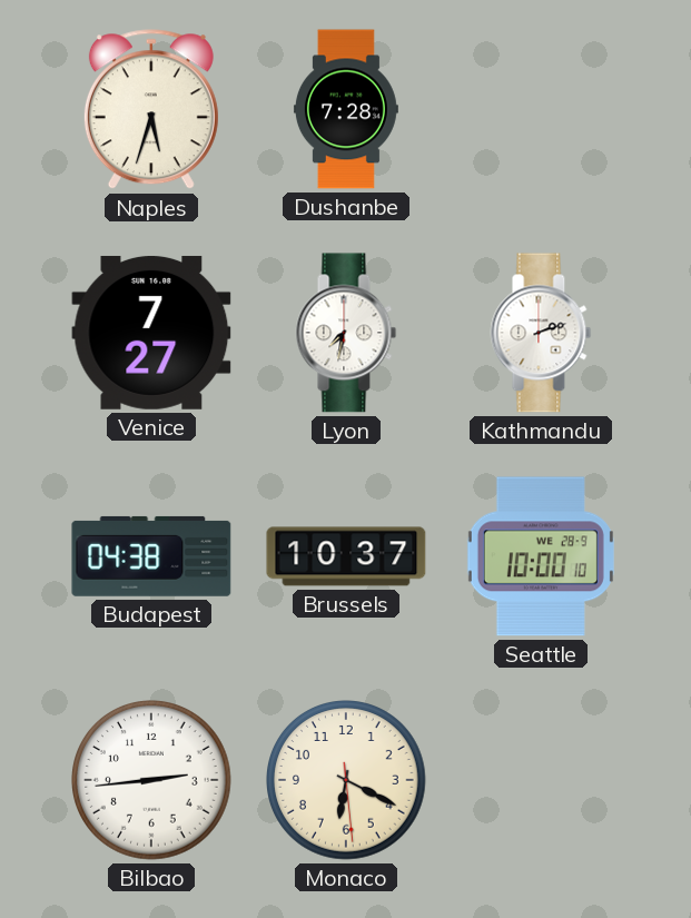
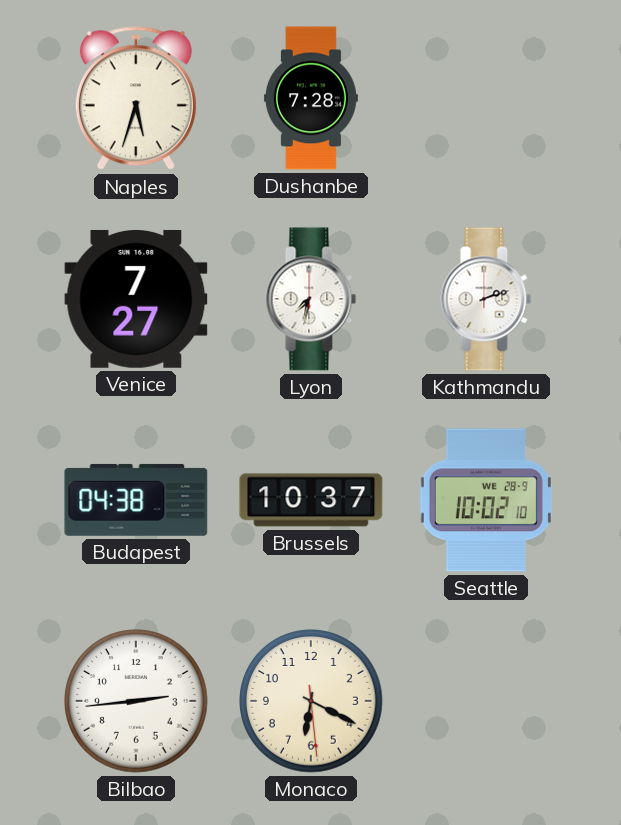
Seattle: 10:00 -> 10:02 (486, 500)
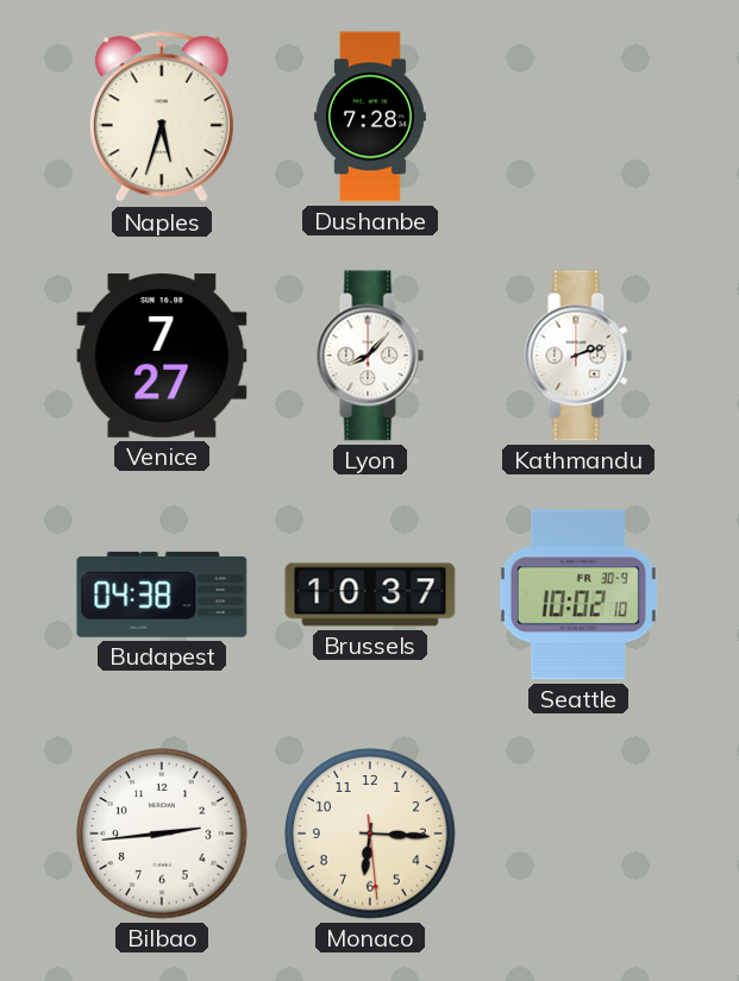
Lyon: 7:32 -> 8:07 (370, 356)
Seattle date: WE 28-9 -> FR 30-9 (578, 595)
Monaco: 6:19 -> 6:15 (371, 835)
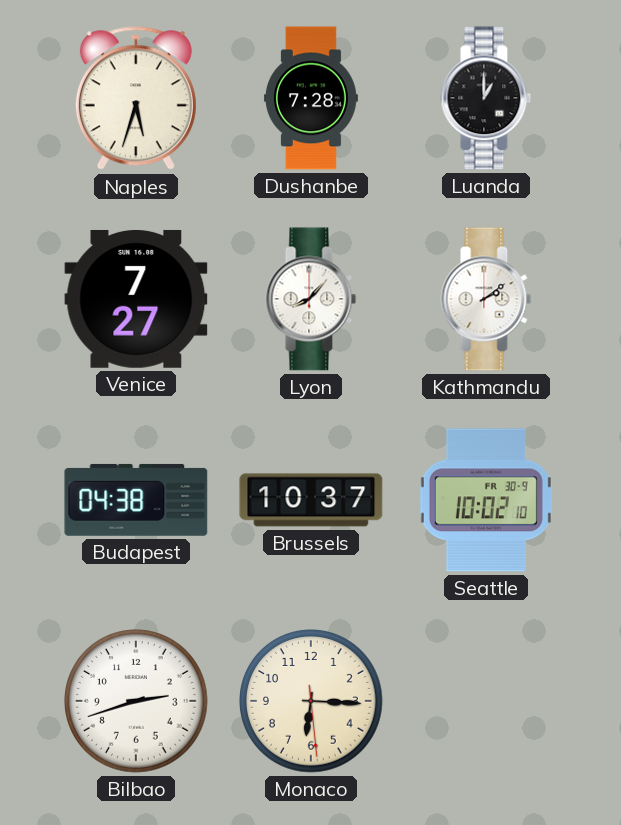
Luanda: none -> 1:00 (486, 98)
Kathmandu: 2:12 -> 2:09 (486, 299)
Bilbao: 2:44 -> 2:42 (137, 702)
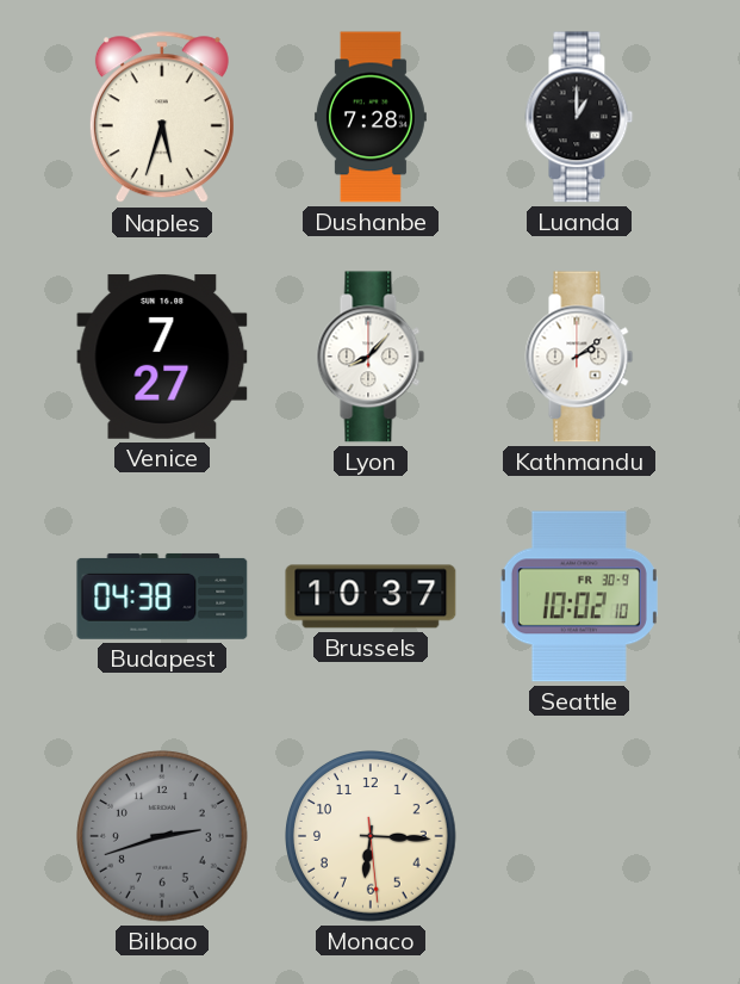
Bilbao dial: white -> grey (163, 837)
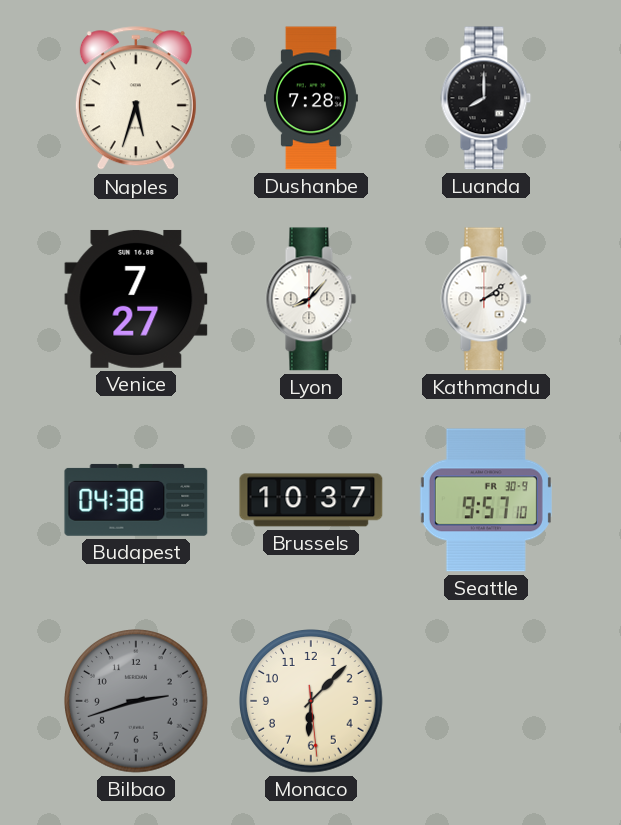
Luanda: 1:00 -> 8:00 (486, 98)
Seattle: 10:02 -> 9:57 (486, 500)
Monaco: 6:15 -> 6:07 (312, 702)
